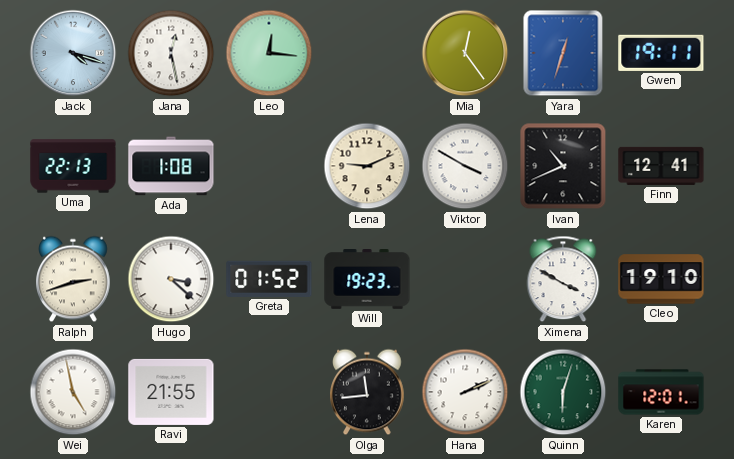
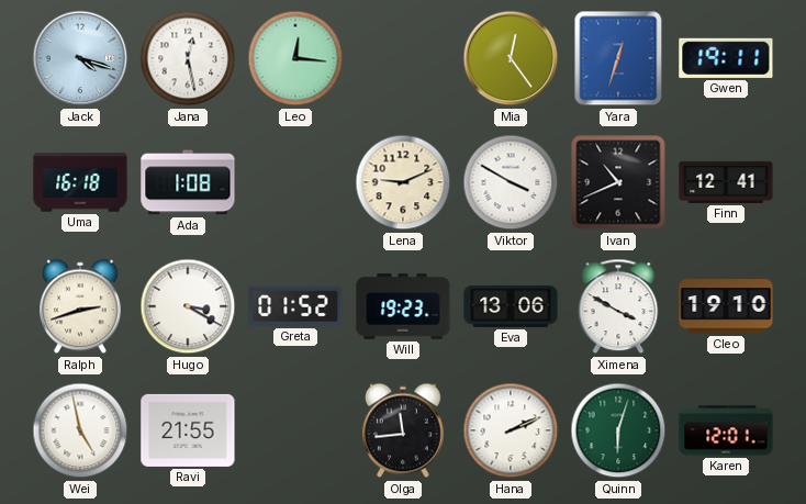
Uma: 22:13 -> 16:18 (80, 182)
Hugo: 3:22 -> 3:20 (188, 306)
Eva: none -> 13:06 (511, 307)
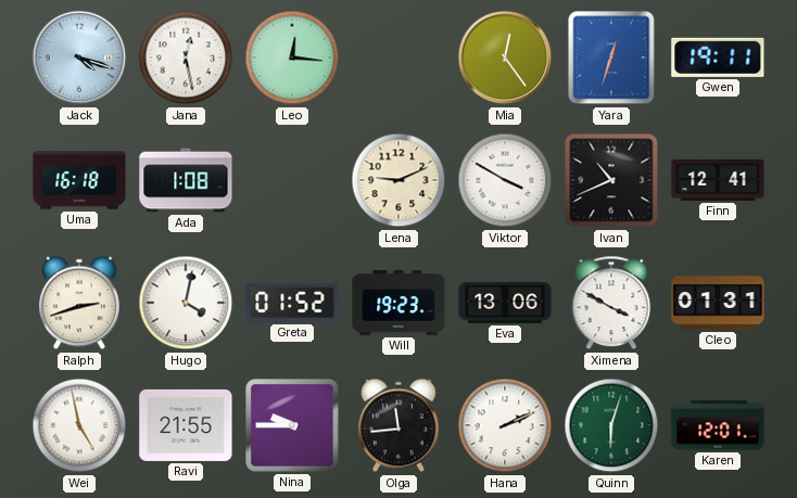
Hugo: 3:20 -> 4:02 (186, 303)
Cleo: 19:10 -> 01:31 (718, 303)
Nina: none -> 9:45 (292, 425)
